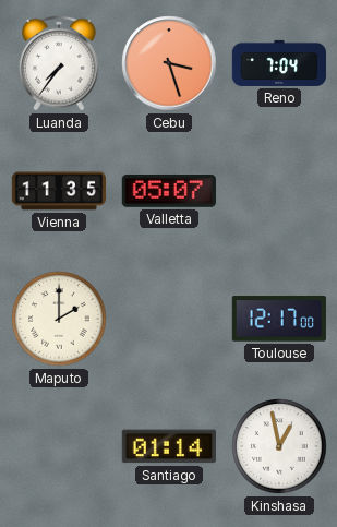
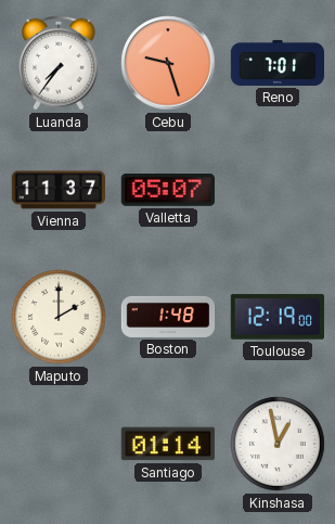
Cebu: 3:27 -> 9:27 (168, 63)
Reno: 7:04 -> 7:01 (278, 63)
Vienna: 11:35 -> 11:37 (57, 190)
Boston: none -> 1:48 (168, 317)
Toulouse: 12:17 -> 12:19 (278, 317)
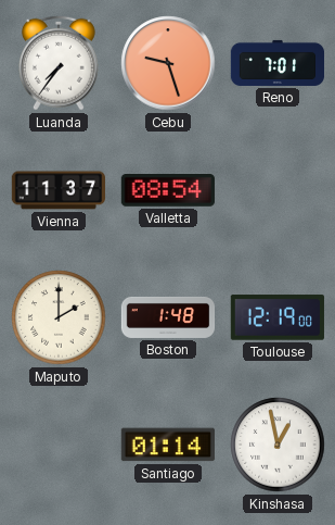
Valletta: 05:07 -> 08:54 (167, 191)
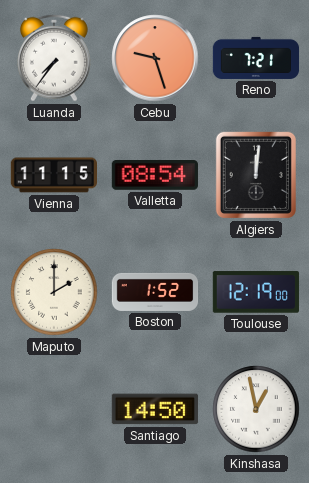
Reno: 7:01 -> 7:21 (256, 58)
Vienna: 11:37 -> 11:15 (53, 175)
Algiers: none -> 12:01 (256, 175)
Boston: 1:48 -> 1:52 (155, 292)
Santiago: 01:14 -> 14:50 (155, 409)
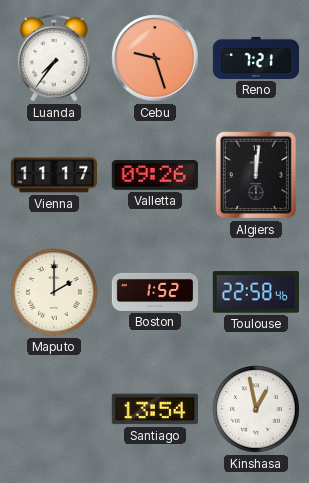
Vienna: 11:15 -> 11:17 (53, 175)
Valletta: 08:54 -> 09:26 (154, 176)
Toulouse: 12:19 -> 22:58 (256, 292)
Santiago: 14:50 -> 13:54 (155, 409)
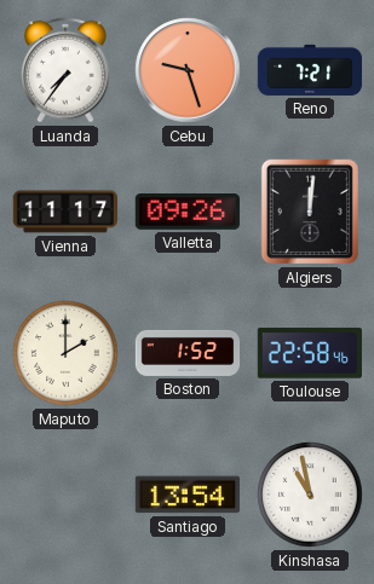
Kinshasa: 12:58 -> 10:58 (310, 495)
